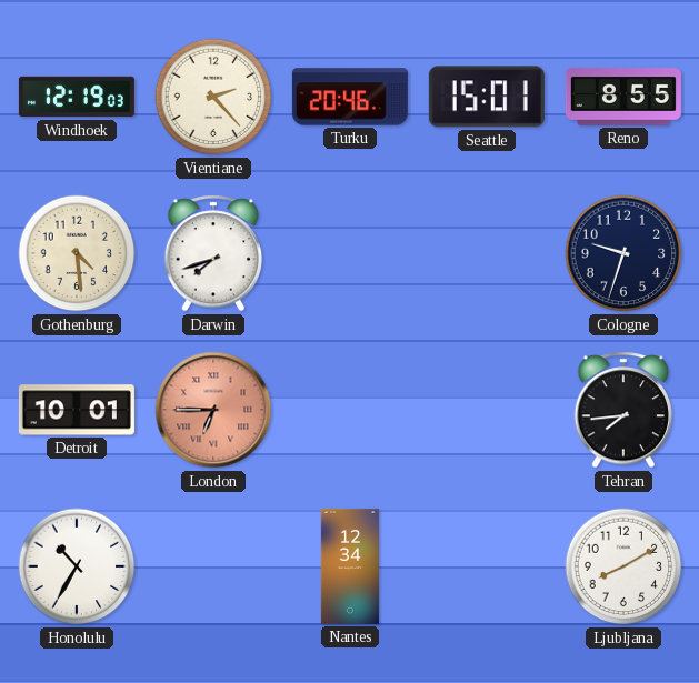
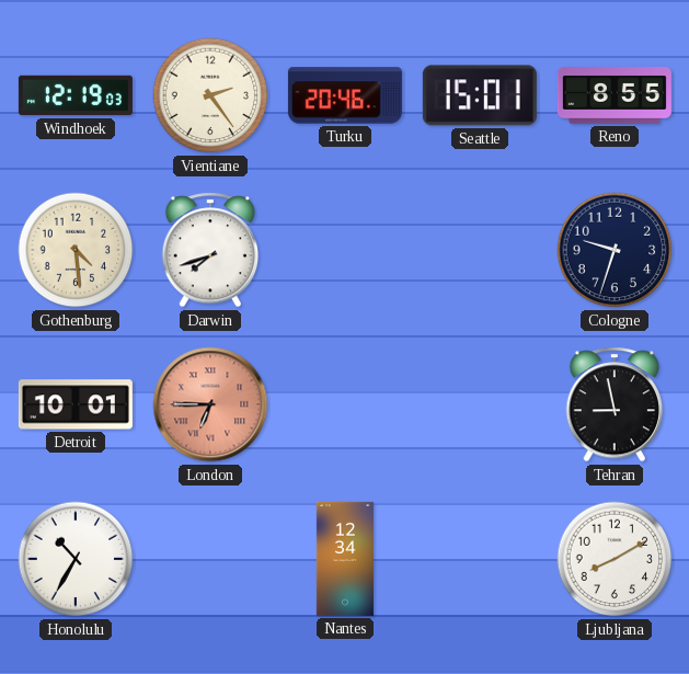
Vientiane: 2:23 -> 2:24 (210, 95)
Tehran: 7:44 -> 8:58 (615, 404)
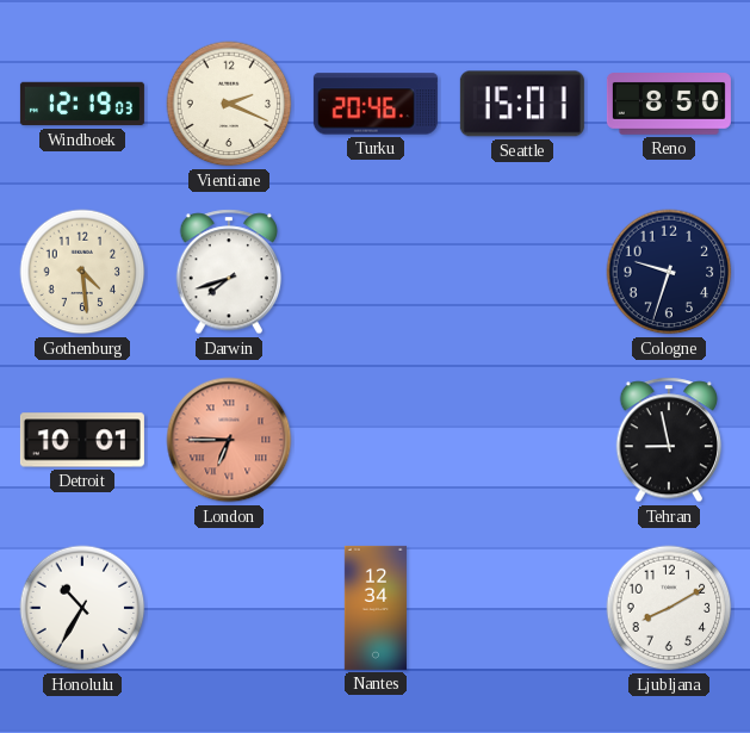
Vientiane: 2:24 -> 2:19 (229, 104)
Reno: 8:55 -> 8:50 (669, 105)
